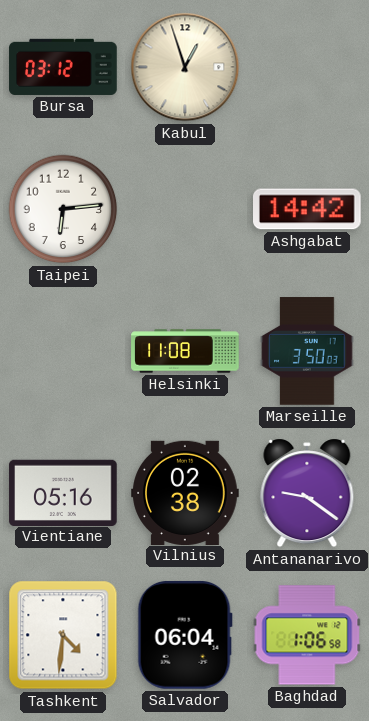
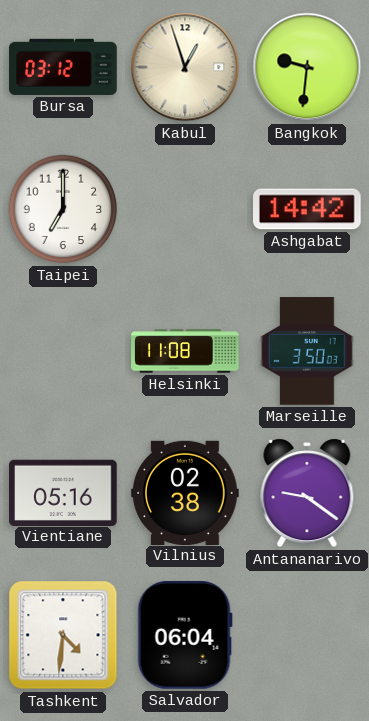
Bangkok: none -> 9:31 (307, 67)
Taipei: 6:14 -> 7:00 (63, 209)
Baghdad: 1:06 -> none (307, 635)
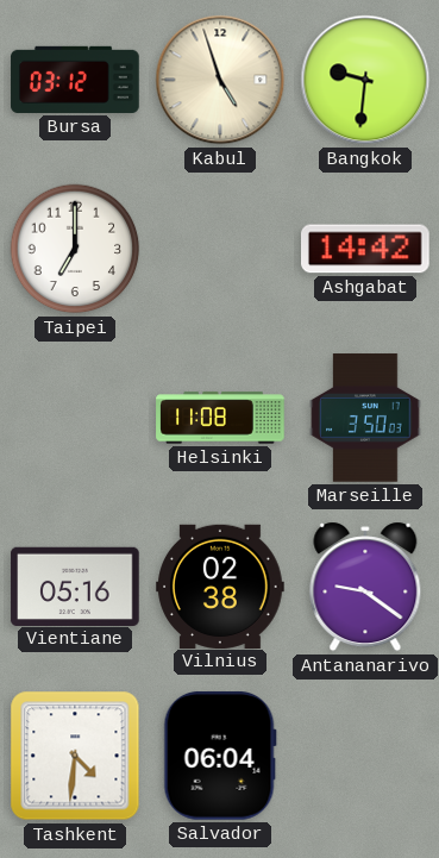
Kabul: 12:57 -> 4:57 (220, 80)
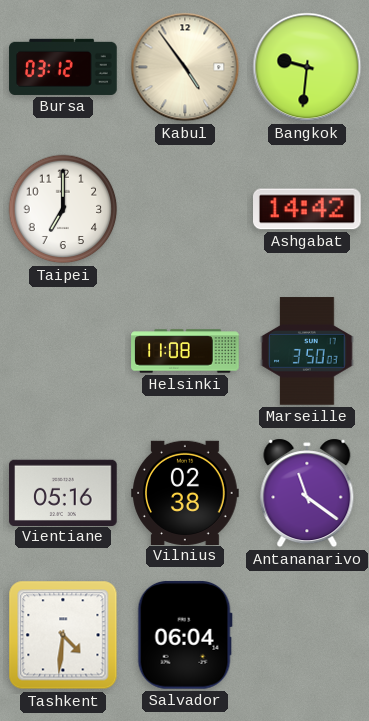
Kabul: 4:57 -> 4:54 (185, 67)
Antananarivo: 9:21 -> 11:21 (307, 493)
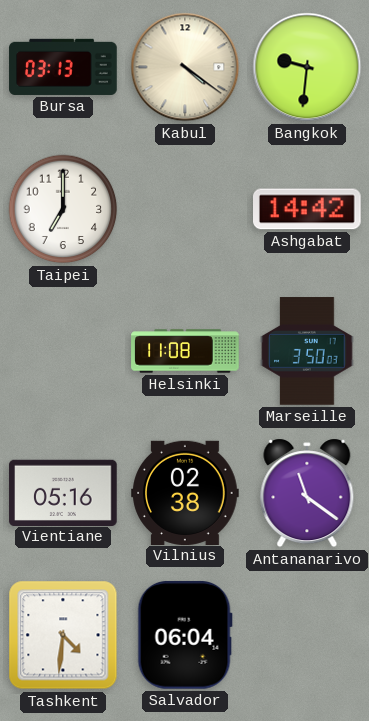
Bursa: 03:12 -> 03:13 (63, 67)
Kabul: 4:54 -> 4:21 (185, 67)
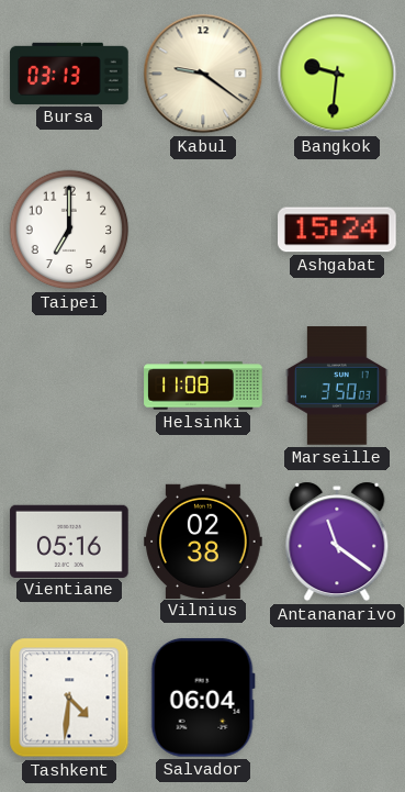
Kabul: 4:21 -> 9:21 (203, 74)
Ashgabat: 14:42 -> 15:24 (338, 230)
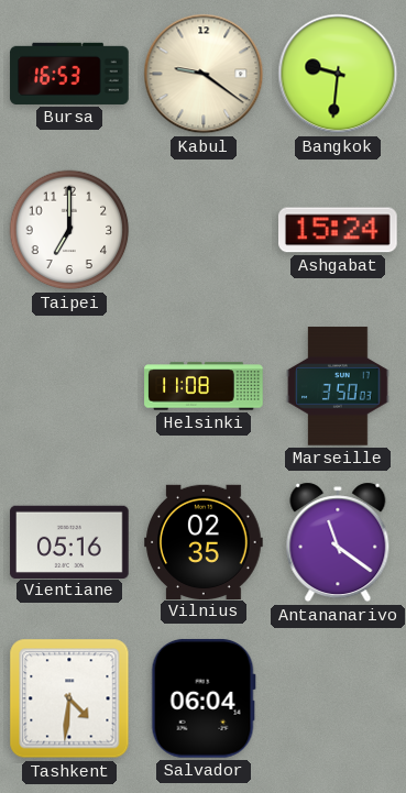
Bursa: 03:13 -> 16:53 (69, 74)
Vilnius: 02:38 -> 02:35 (204, 541)
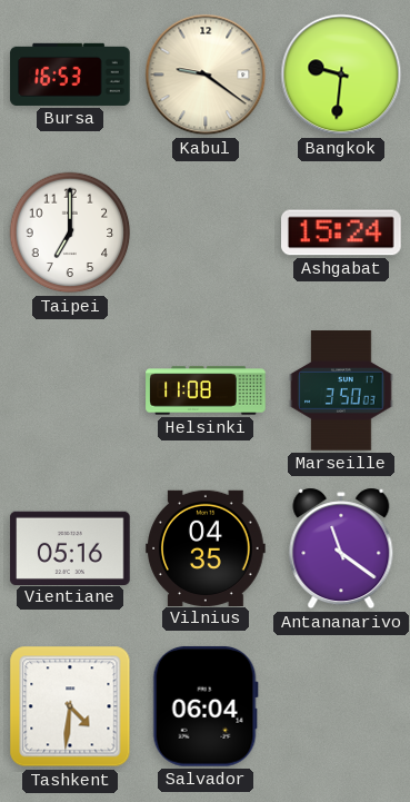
Vilnius: 02:35 -> 04:35 (206, 547)
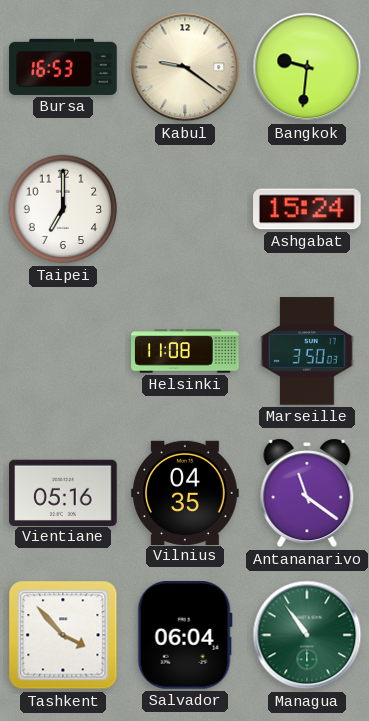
Tashkent: 4:31 -> 3:53 (63, 635)
Managua: none -> 10:54 (307, 635)
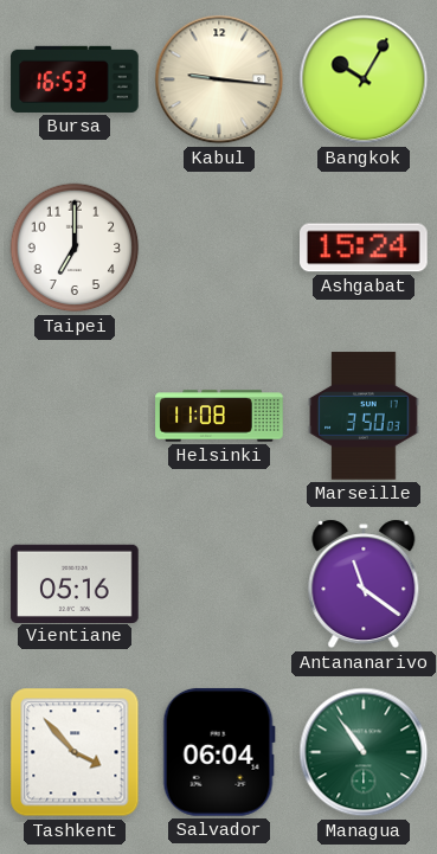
Kabul: 9:21 -> 9:16 (219, 79)
Bangkok: 9:31 -> 10:05 (364, 79)
Vilnius: 04:35 -> none (185, 492)
